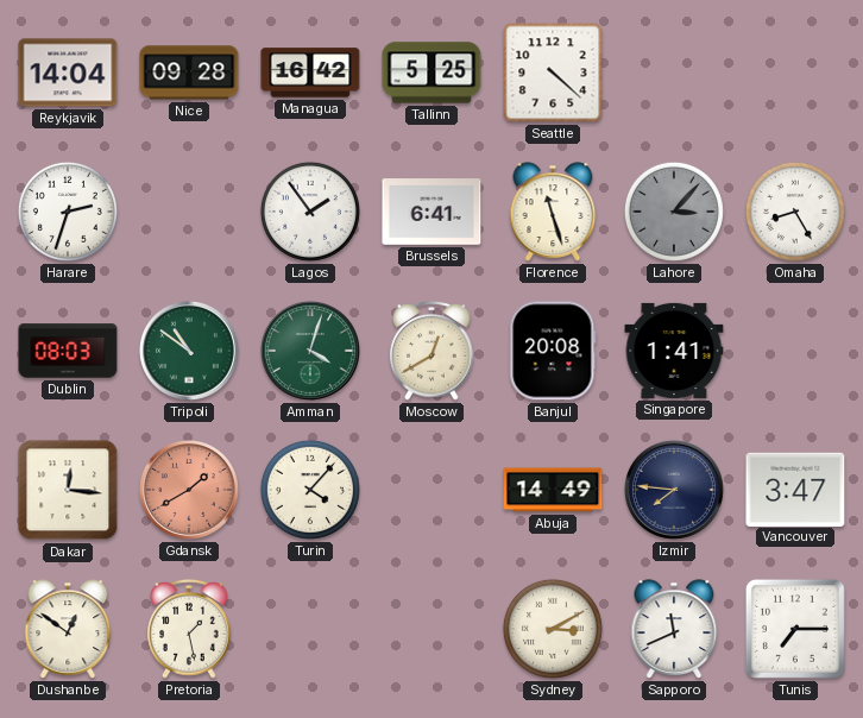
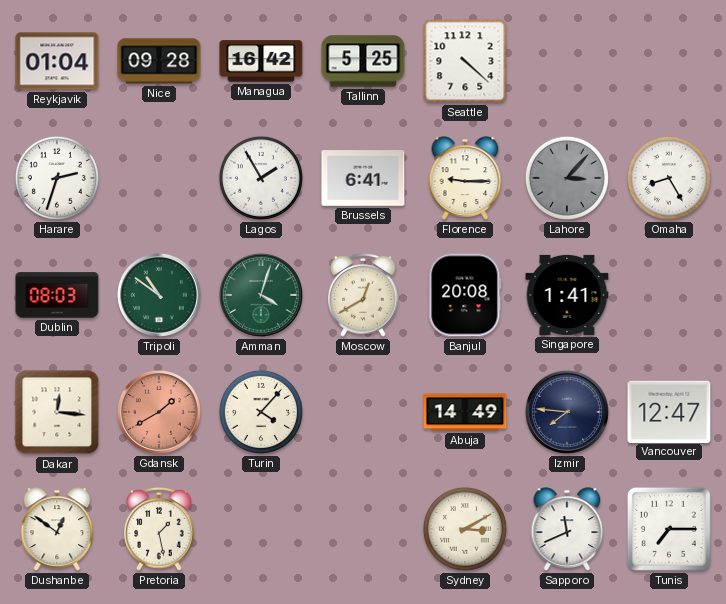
Reykjavik: 14:04 -> 01:04 (57, 61)
Lagos: 1:54 -> 1:55 (261, 178)
Florence: 11:27 -> 9:15 (465, 178)
Vancouver: 3:47 -> 12:47 (669, 411)
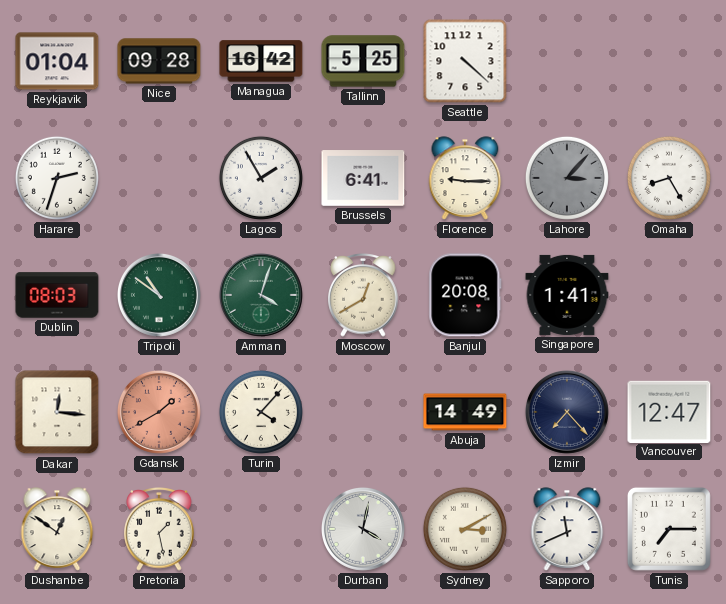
Izmir: 7:46 -> 7:23 (567, 412)
Durban: none -> 4:02 (363, 529)
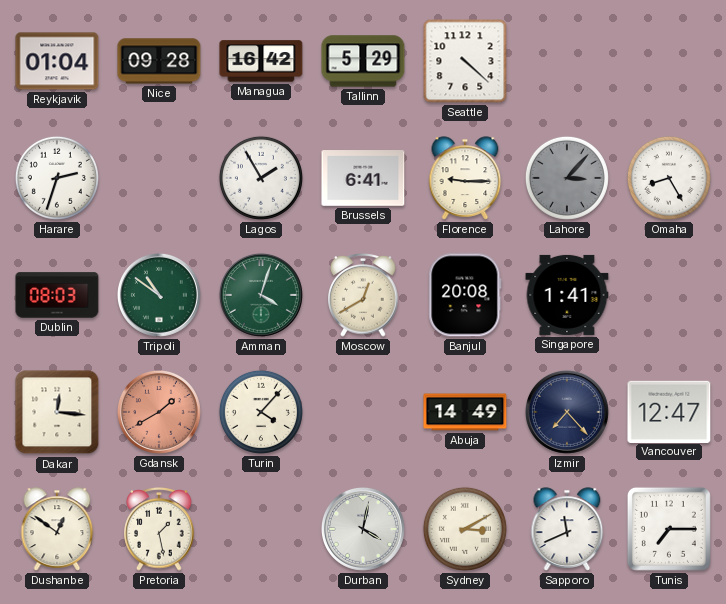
Tallinn: 5:25 -> 5:29 (363, 61)
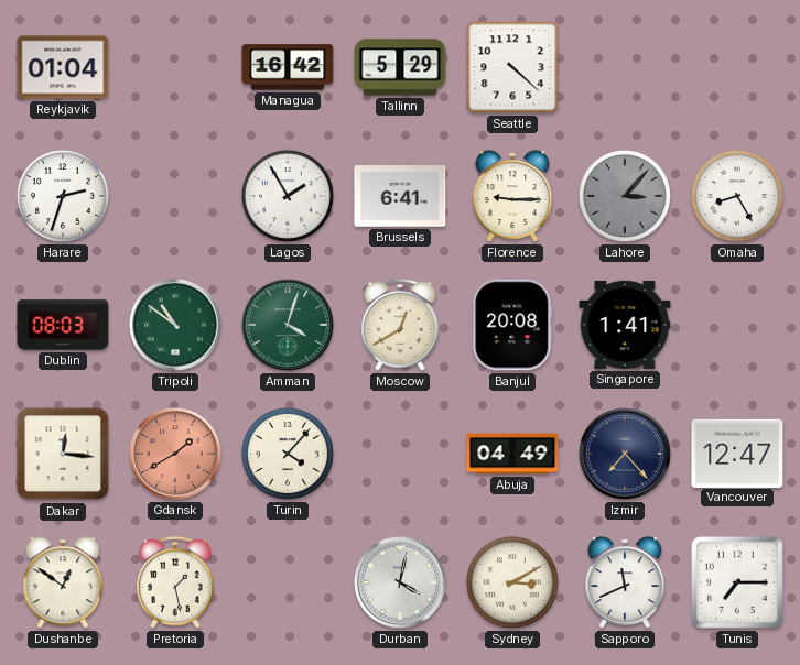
Nice: 09:28 -> none (159, 61)
Abuja: 14:49 -> 04:49 (512, 454)
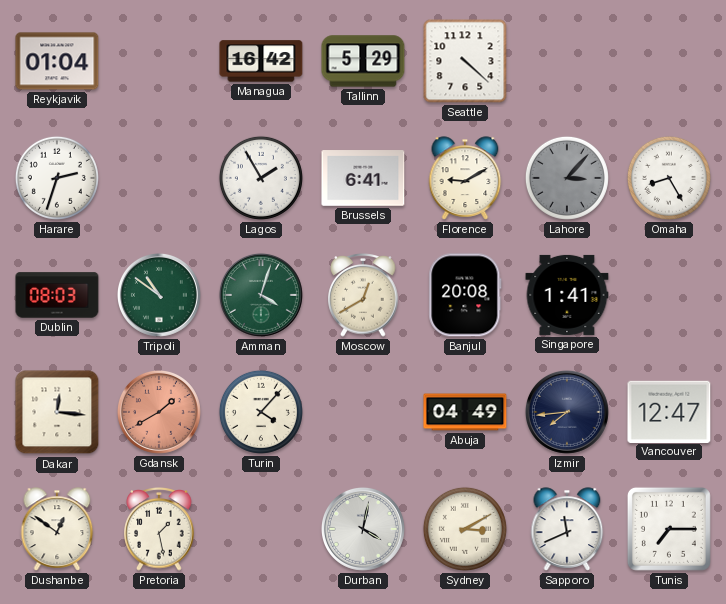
Florence: 9:15 -> 9:10 (465, 178)
Izmir: 7:23 -> 7:44 (567, 412)
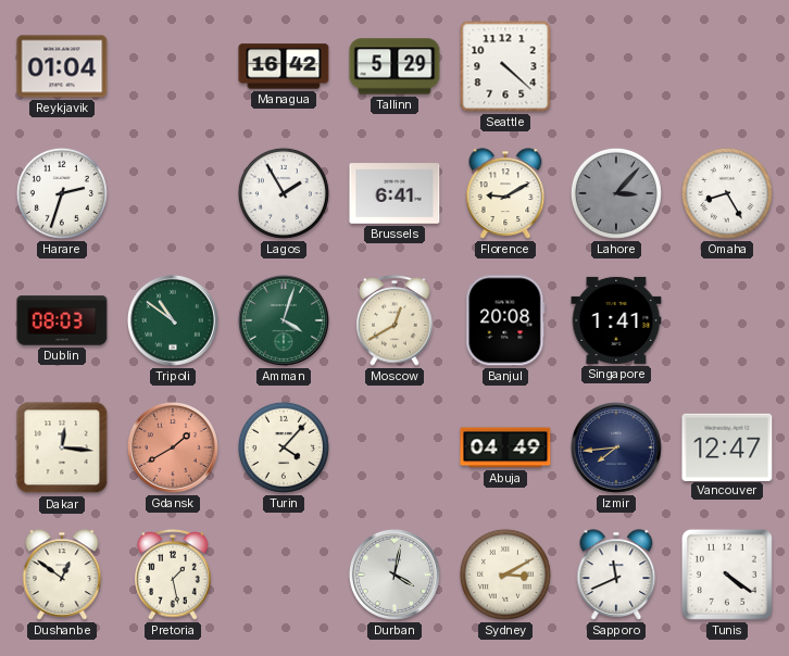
Tunis: 7:15 -> 4:21 (727, 575)
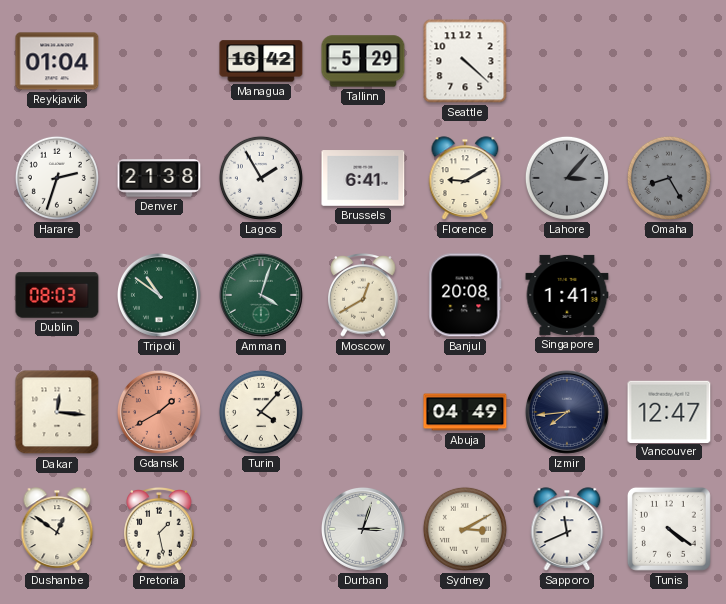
Denver: none -> 21:38 (159, 178)
Omaha dial: white -> grey (669, 178)
Durban: 4:02 -> 3:03 (363, 529)
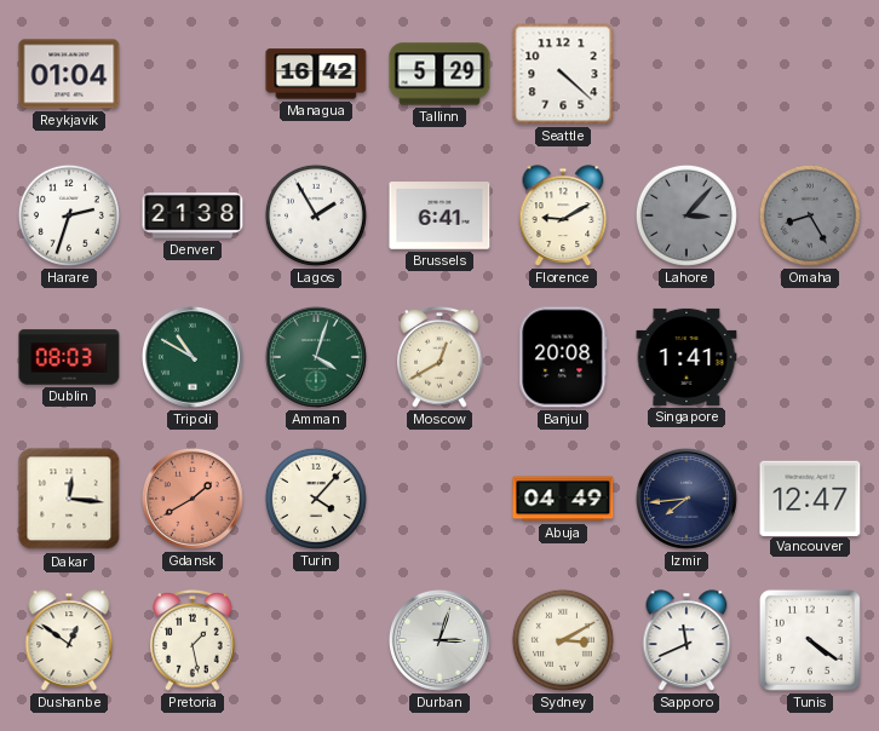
Tripoli: 10:51 -> 10:50 (193, 357)
